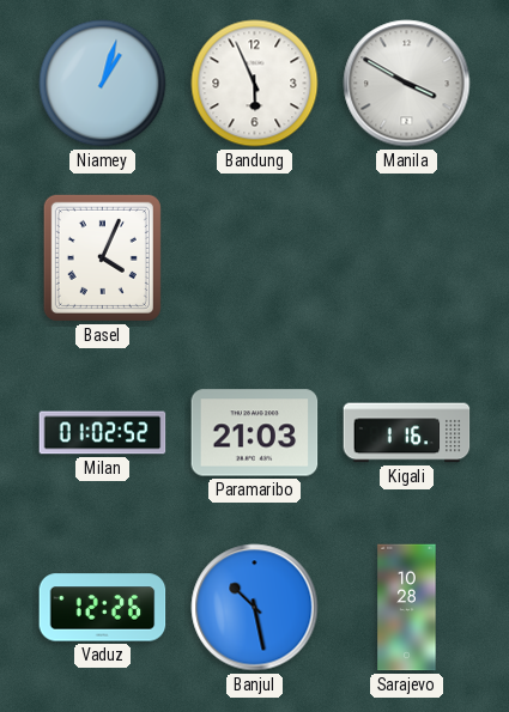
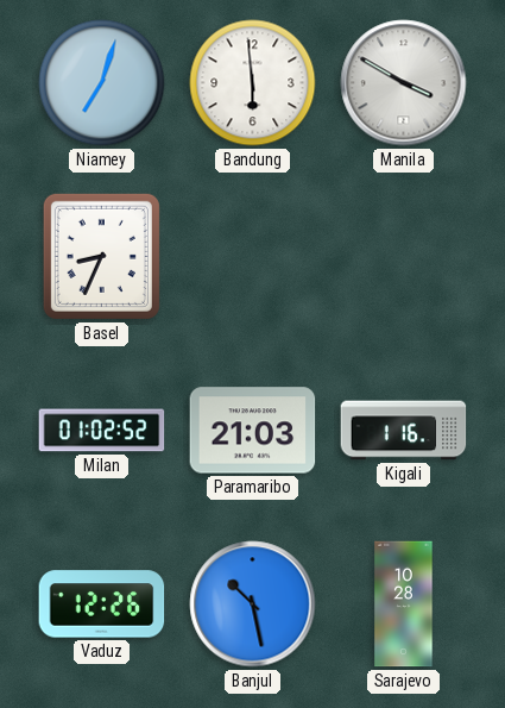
Niamey: 1:03 -> 7:03 (102, 83)
Bandung: 5:56 -> 5:59 (253, 83)
Basel: 4:04 -> 8:34 (101, 256)
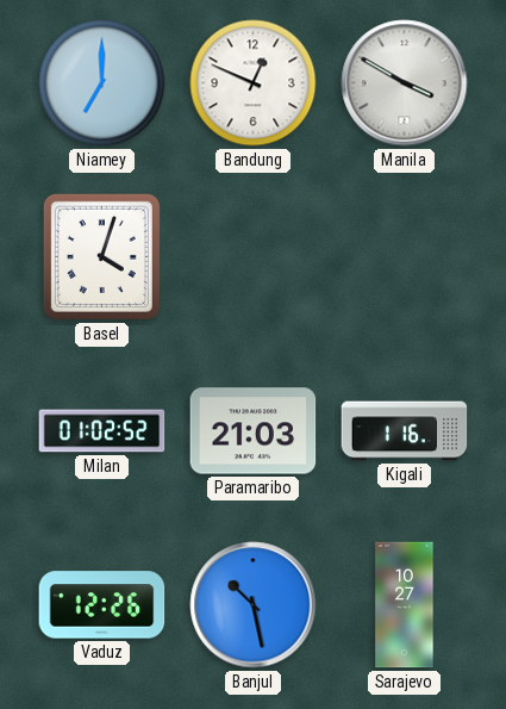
Niamey: 7:03 -> 7:00 (102, 83)
Bandung: 5:59 -> 12:49 (254, 83)
Basel: 8:34 -> 4:03 (101, 256)
Sarajevo: 10:28 -> 10:27 (405, 605)
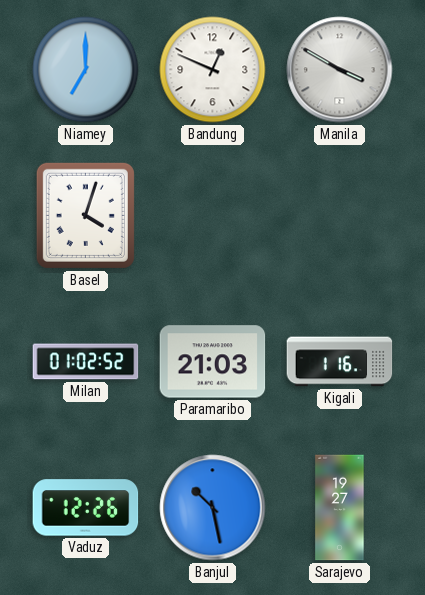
Sarajevo: 10:27 -> 19:27 (340, 508)
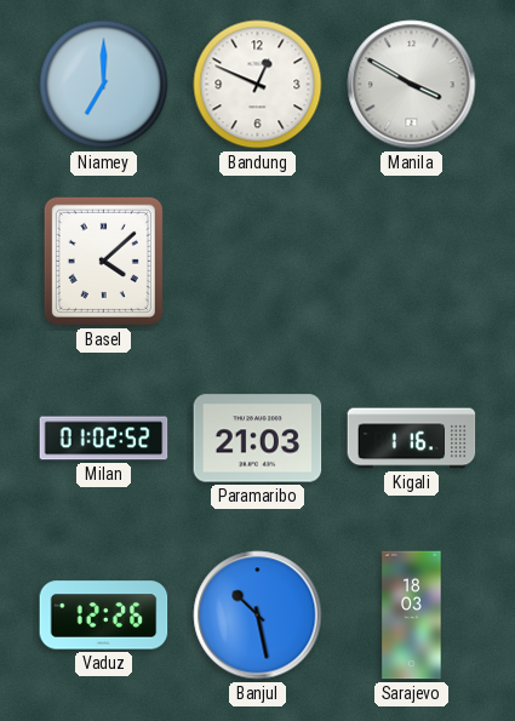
Basel: 4:03 -> 4:08 (103, 261)
Sarajevo: 19:27 -> 18:03 (412, 616)
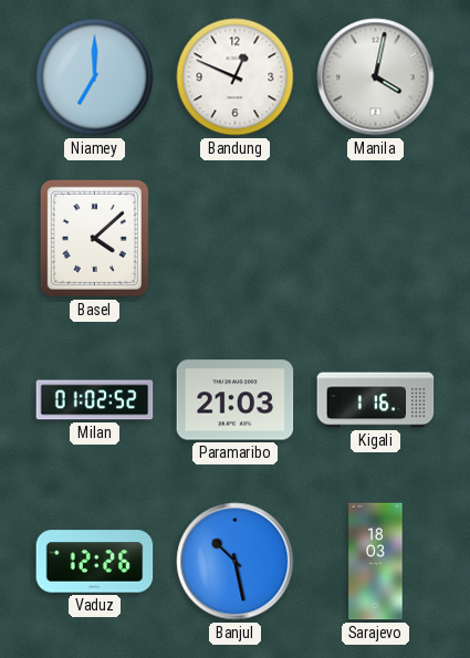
Manila: 3:50 -> 4:02 (376, 77)
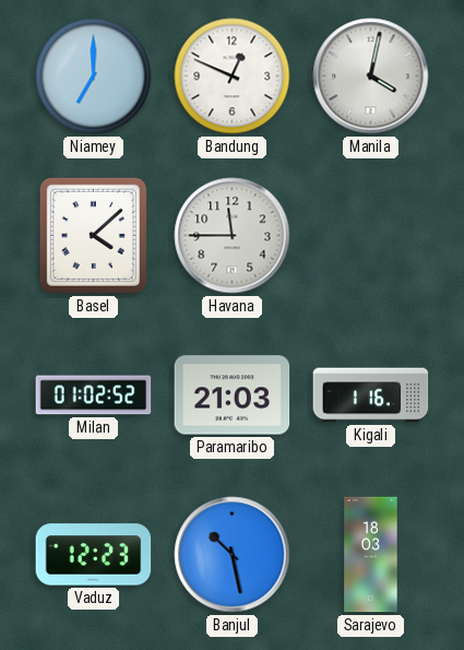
Havana: none -> 11:45 (233, 236)
Vaduz: 12:26 -> 12:23 (94, 555)
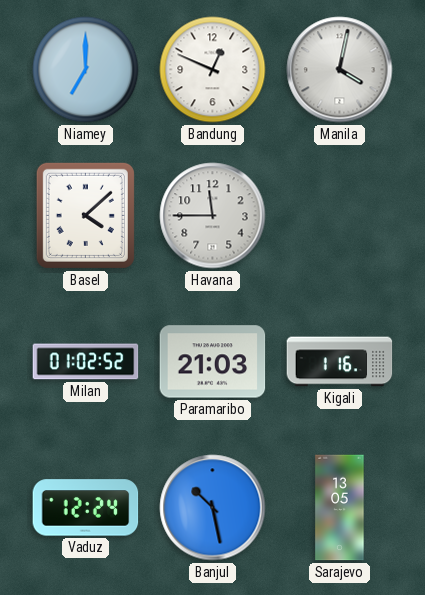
Vaduz: 12:23 -> 12:24 (86, 508)
Sarajevo: 18:03 -> 13:05 (340, 508)
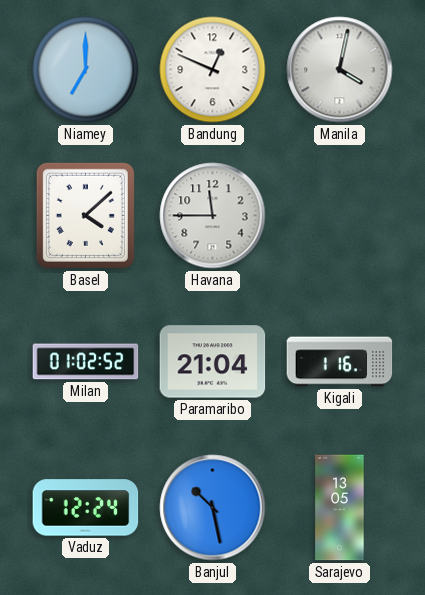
Paramaribo: 21:03 -> 21:04 (213, 362)
